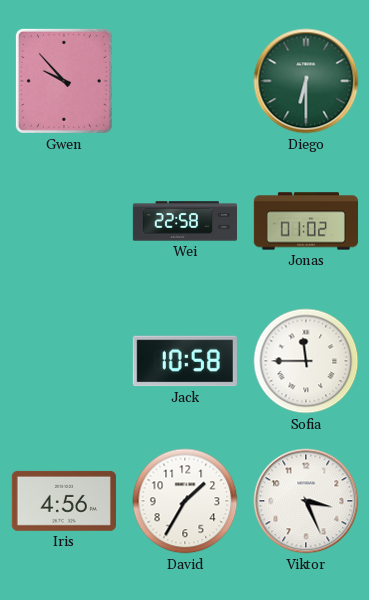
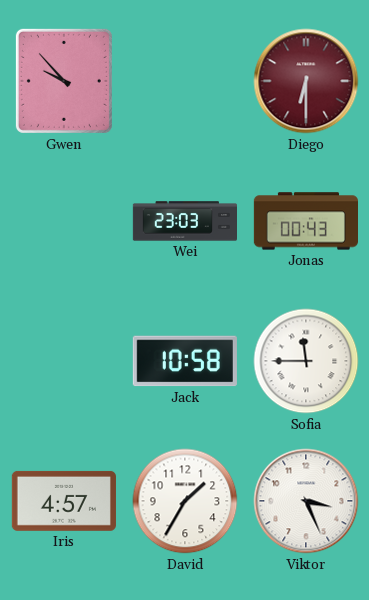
Diego dial: green -> burgundy (306, 81)
Wei: 22:58 -> 23:03 (184, 221)
Jonas: 01:02 -> 00:43 (305, 221)
Iris: 4:56 -> 4:57 (64, 501)
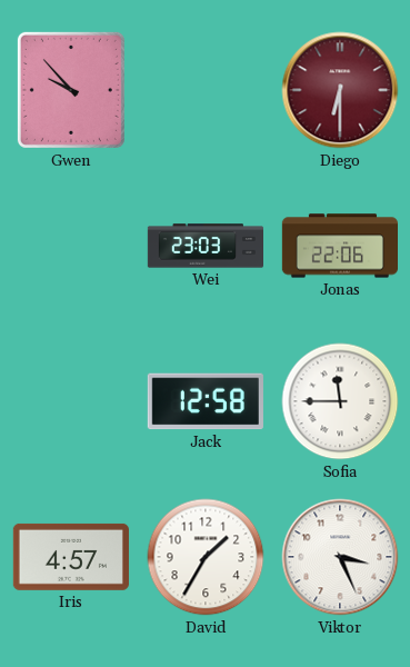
Jonas: 00:43 -> 22:06 (339, 246)
Jack: 10:58 -> 12:58 (206, 401)
